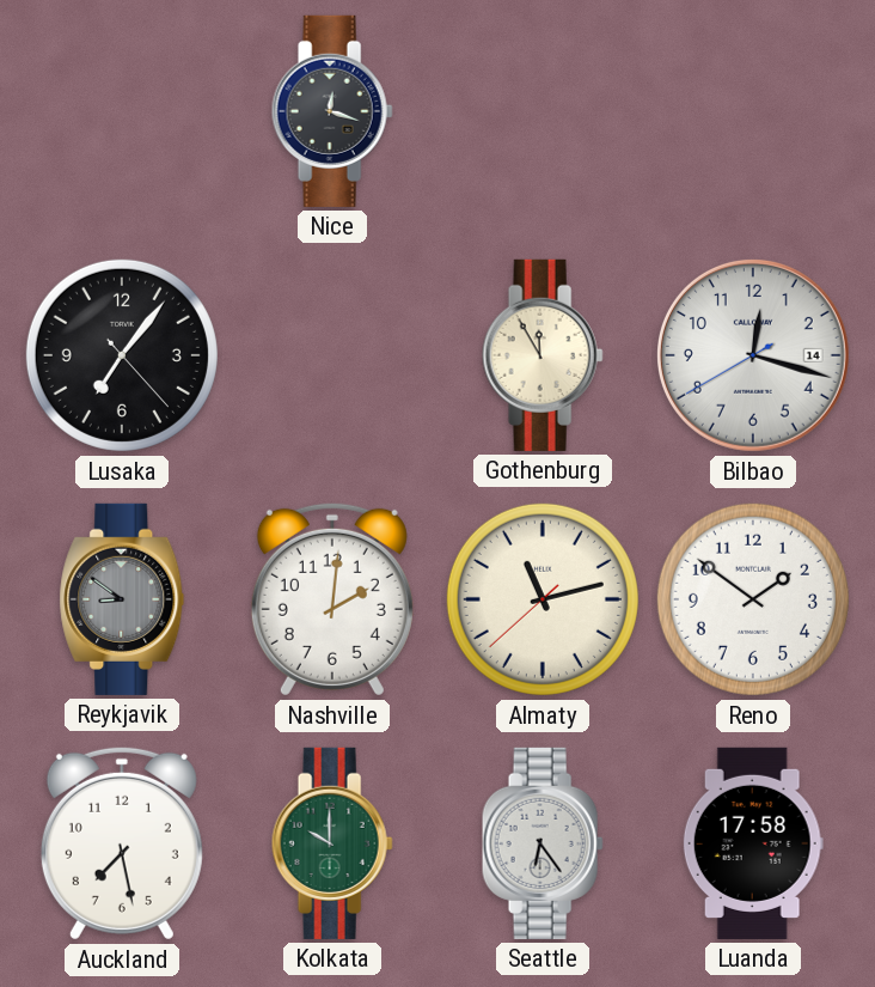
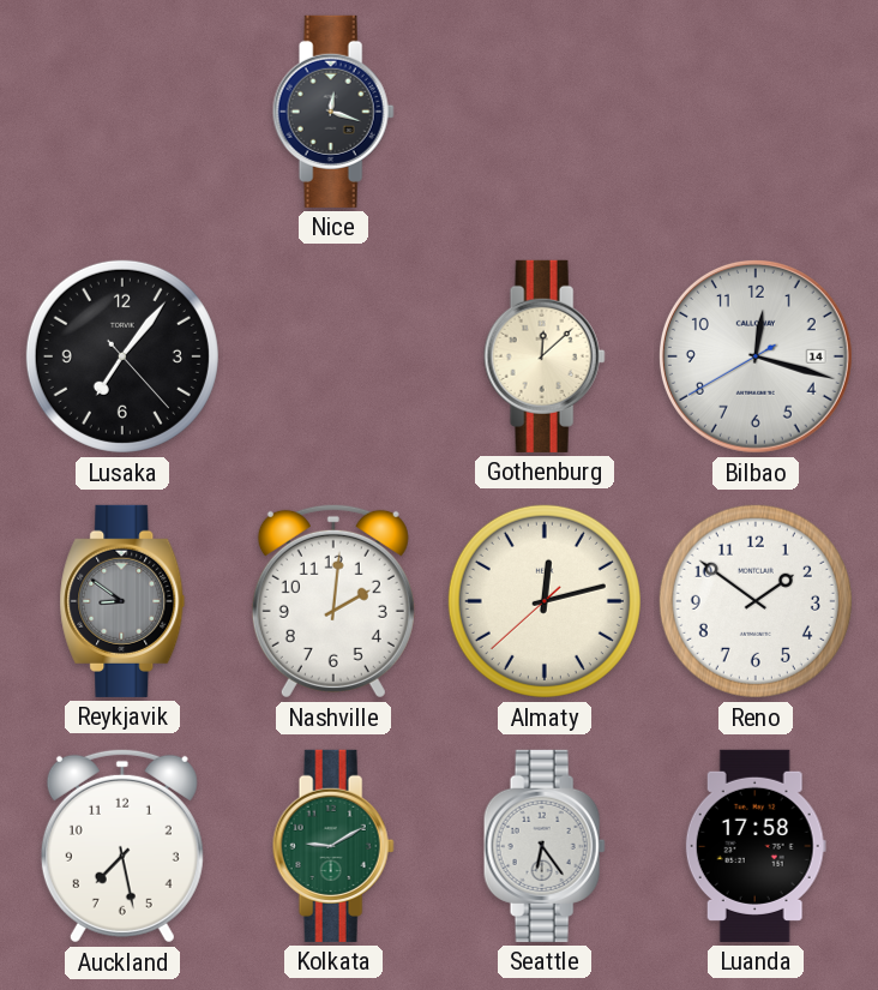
Gothenburg: 11:55 -> 12:08 (545, 356)
Almaty: 11:12 -> 12:12 (545, 601)
Kolkata: 10:00 -> 9:10 (333, 846)
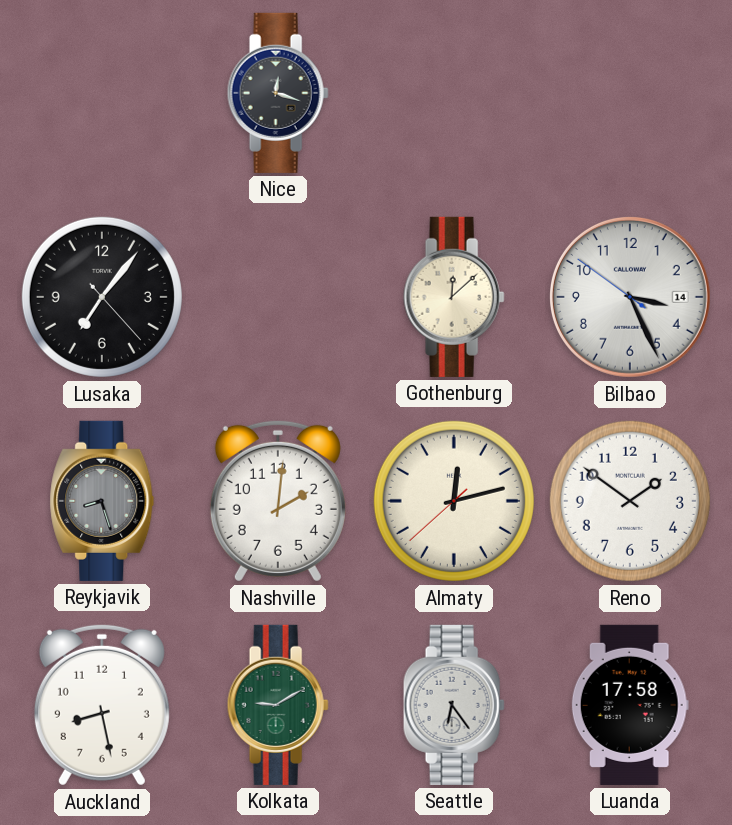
Bilbao: 12:17 -> 3:25 (630, 297)
Reykjavik: 8:51 -> 8:27 (102, 501)
Auckland: 7:28 -> 8:28 (102, 705)
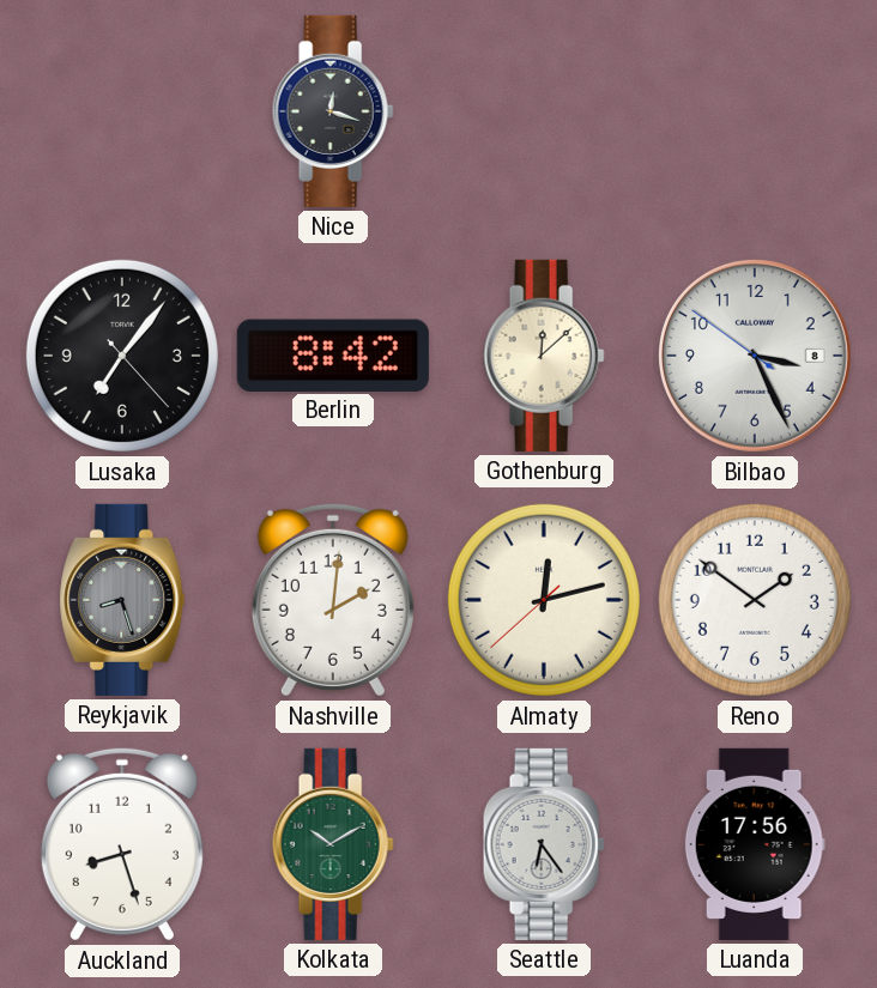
Berlin: none -> 8:42 (333, 354)
Bilbao date: 14 -> 8 (755, 356)
Auckland: 8:28 -> 8:27 (122, 844)
Kolkata: 9:10 -> 10:10 (333, 844)
Luanda: 17:58 -> 17:56 (755, 844)
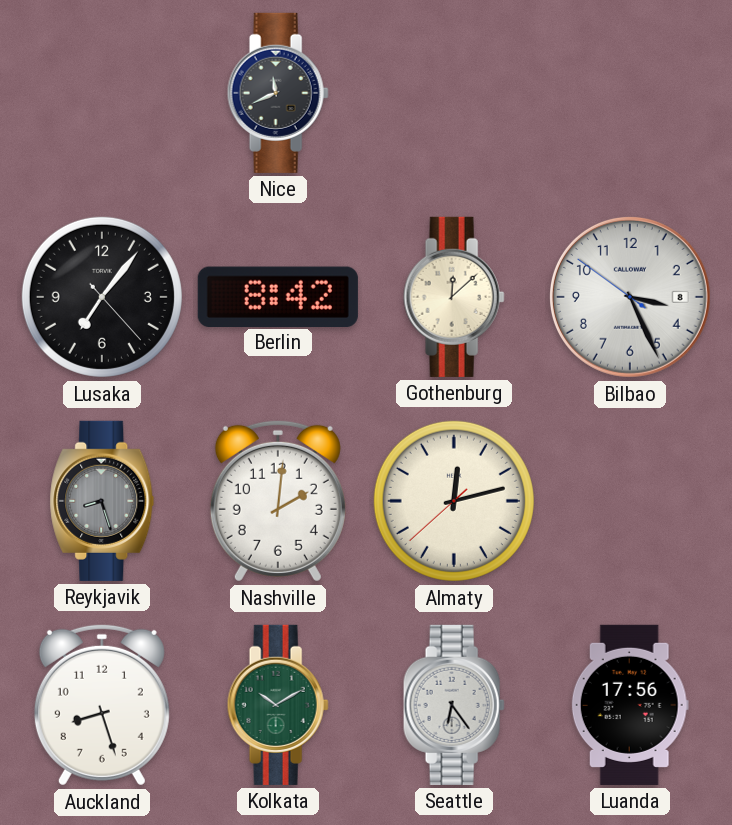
Nice: 12:18 -> 11:41 (278, 93)
Reno: 1:51 -> none (755, 600)
